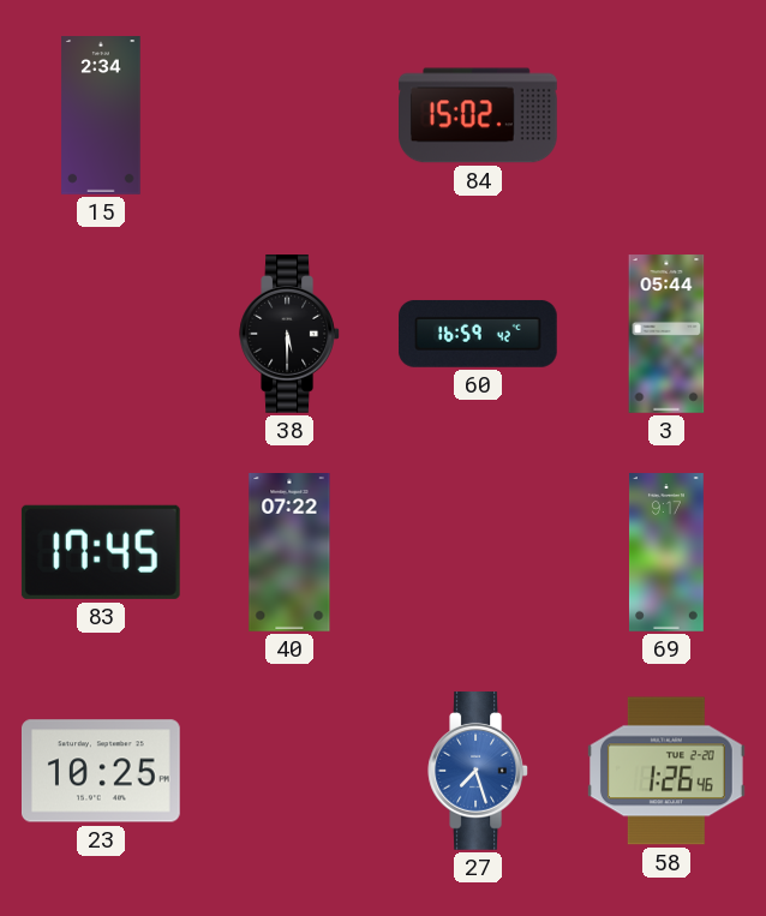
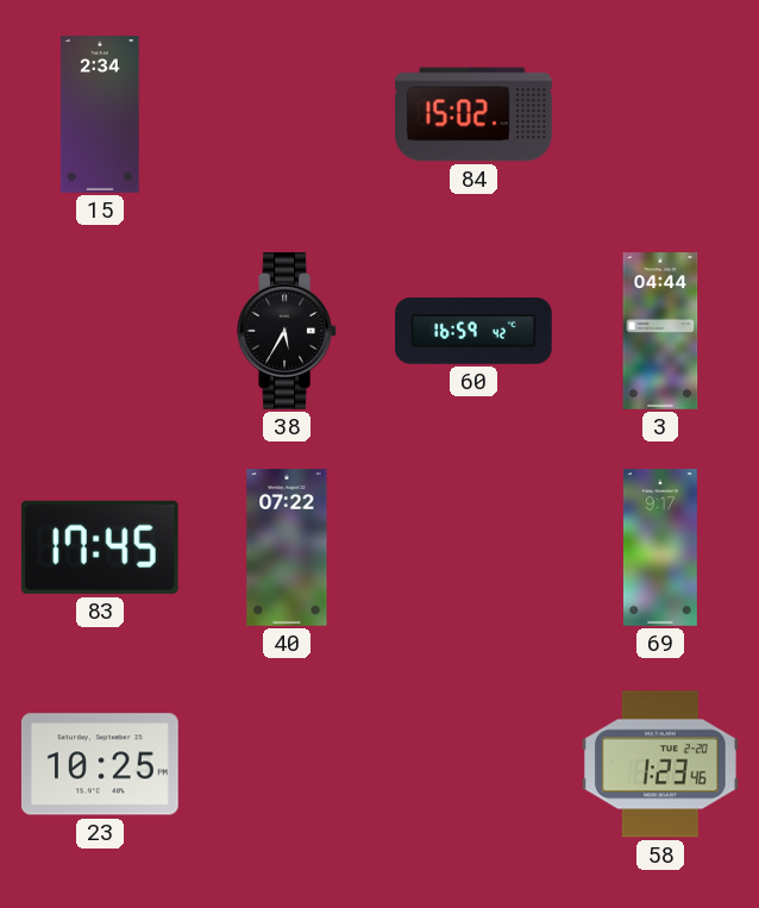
38: 5:30 -> 5:35 (287, 332)
3: 05:44 -> 04:44 (660, 331)
27: 7:27 -> none (478, 772)
58: 1:26 -> 1:23 (660, 764)
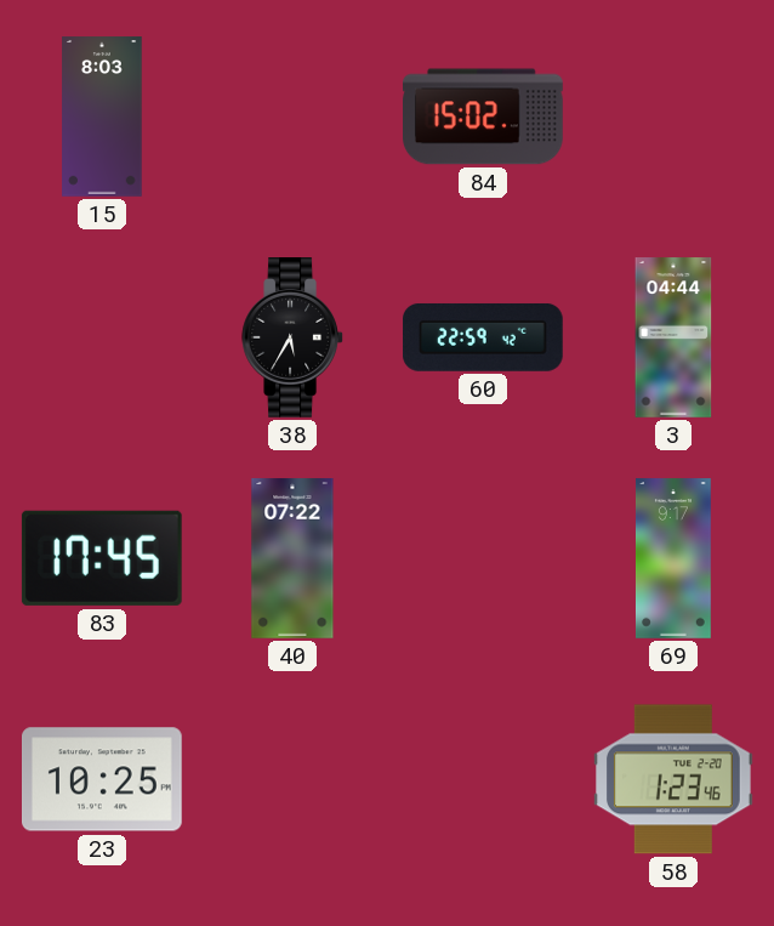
15: 2:34 -> 8:03 (102, 117)
60: 16:59 -> 22:59 (484, 337)
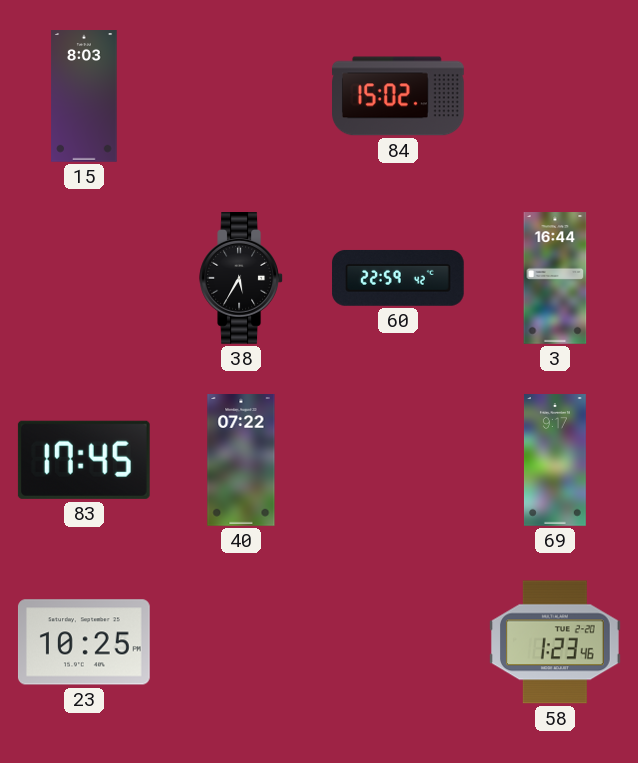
3: 04:44 -> 16:44 (555, 278)
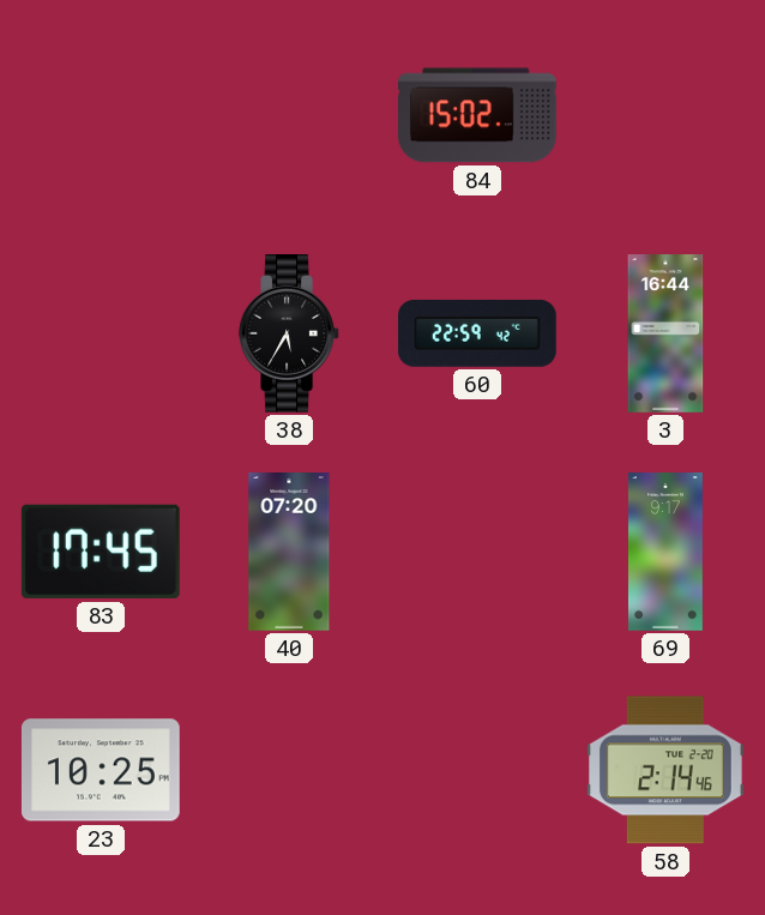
15: 8:03 -> none (84, 96)
40: 07:22 -> 07:20 (289, 552)
58: 1:23 -> 2:14 (665, 770)
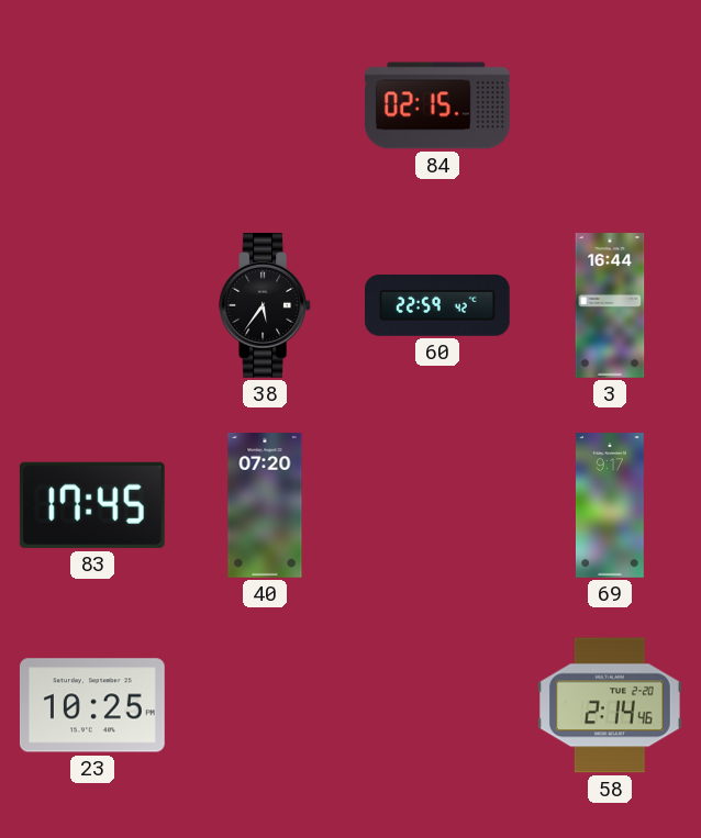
84: 15:02 -> 02:15 (438, 105)
38: 5:35 -> 5:36 (265, 306)
